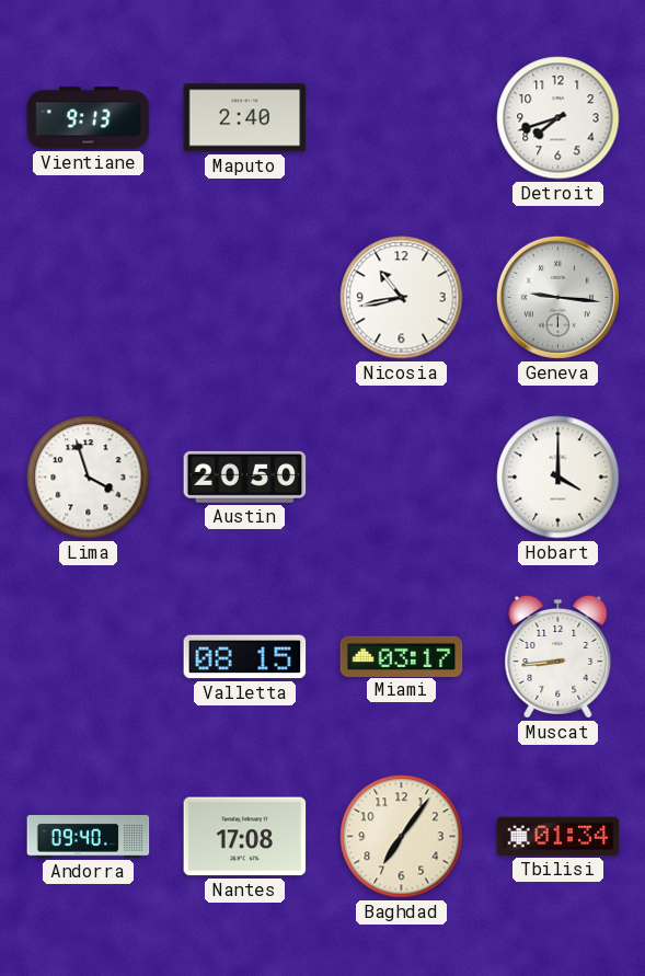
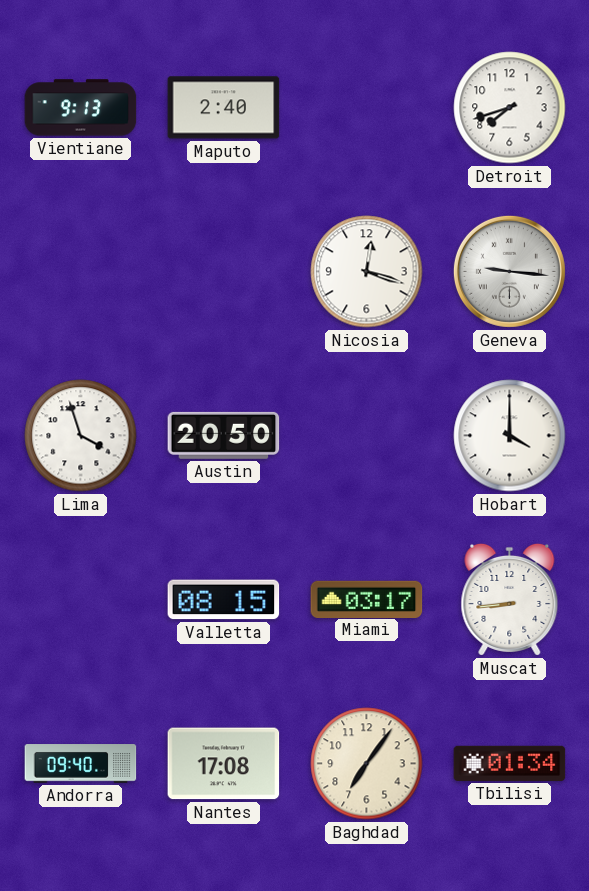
Nicosia: 10:43 -> 12:18 (367, 272)
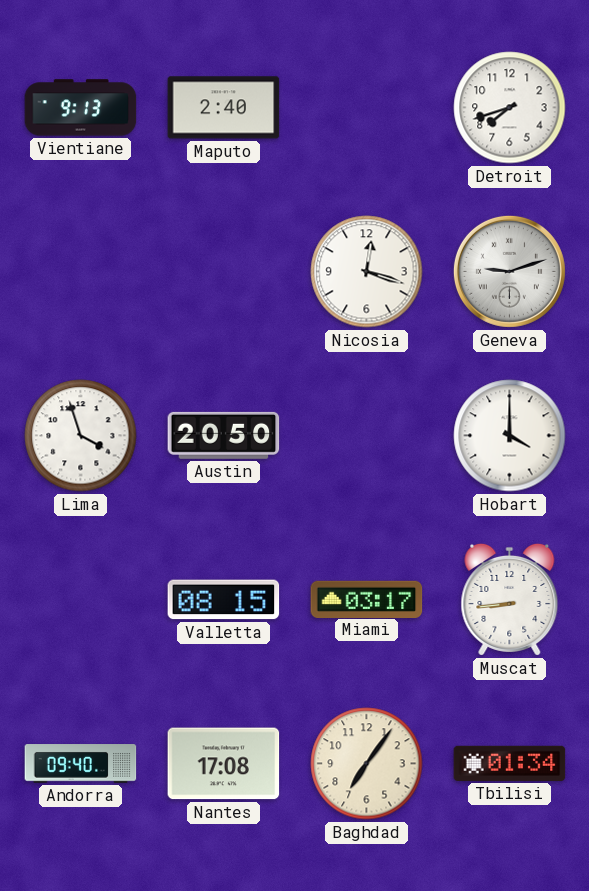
Geneva: 9:16 -> 9:12 (509, 271)
